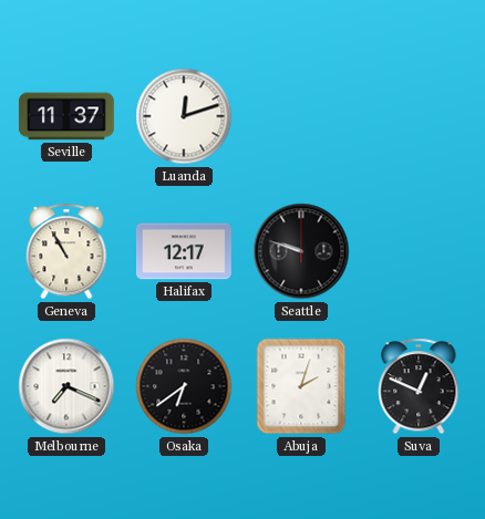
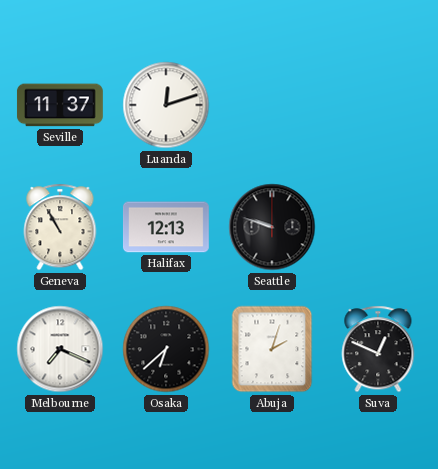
Halifax: 12:17 -> 12:13 (166, 227)
Osaka: 6:39 -> 6:38 (166, 349)
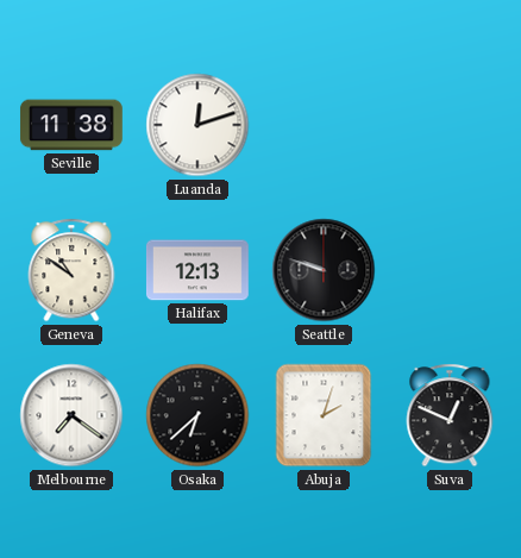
Seville: 11:37 -> 11:38 (71, 125)
Geneva: 10:55 -> 10:51 (71, 270)
Melbourne: 7:19 -> 7:21 (71, 415)
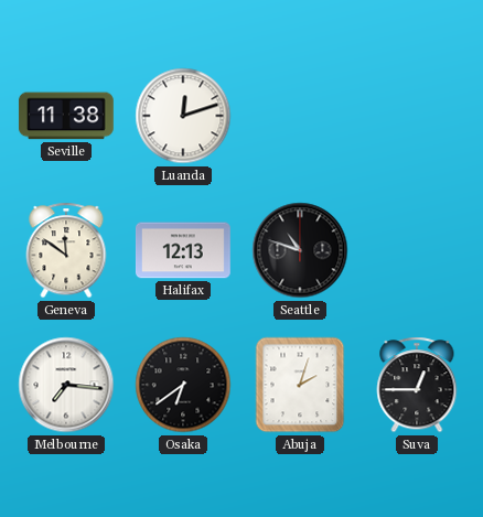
Geneva: 10:51 -> 11:51 (66, 250)
Seattle: 9:48 -> 10:48 (300, 250)
Melbourne: 7:21 -> 7:16 (66, 385)
Osaka: 6:38 -> 6:39 (183, 385)
Suva: 12:49 -> 12:45 (417, 385)
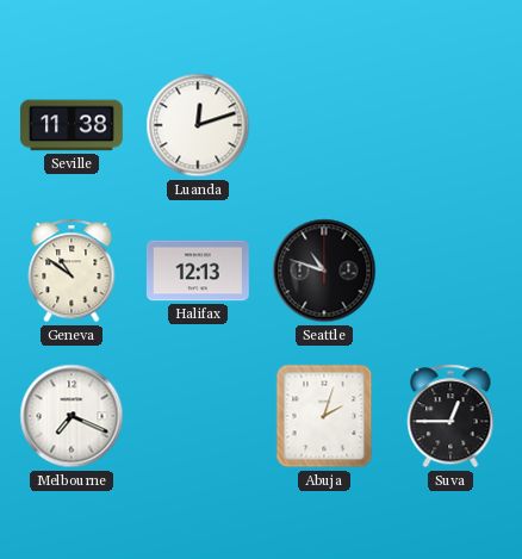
Geneva: 11:51 -> 10:51 (72, 271)
Melbourne: 7:16 -> 7:19 (72, 416)
Osaka: 6:39 -> none (183, 385)
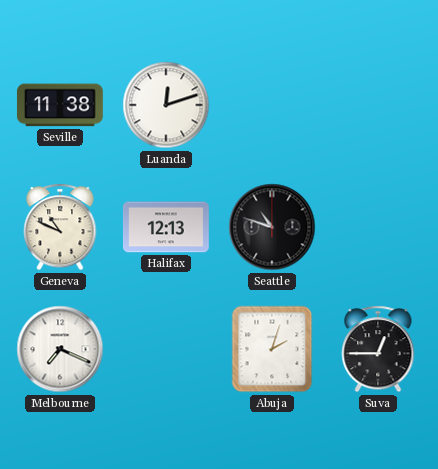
Geneva: 10:51 -> 10:49 (60, 227)
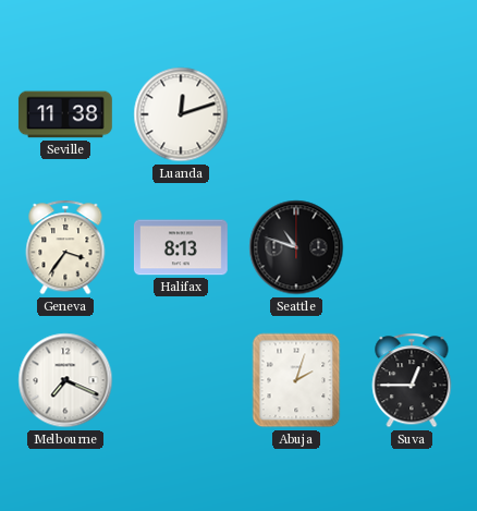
Geneva: 10:49 -> 3:36 (65, 247)
Halifax: 12:13 -> 8:13 (181, 247)
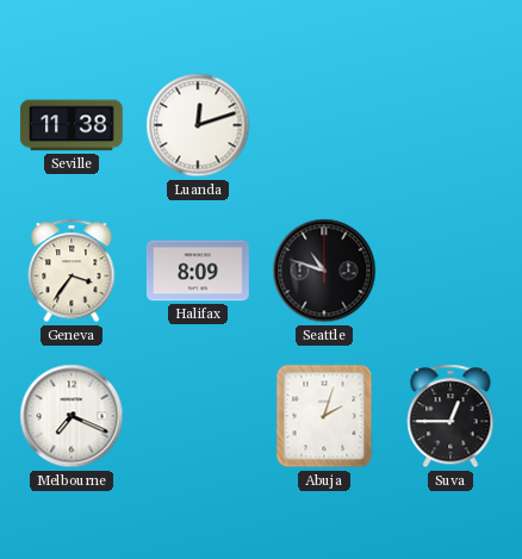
Halifax: 8:13 -> 8:09 (198, 271)
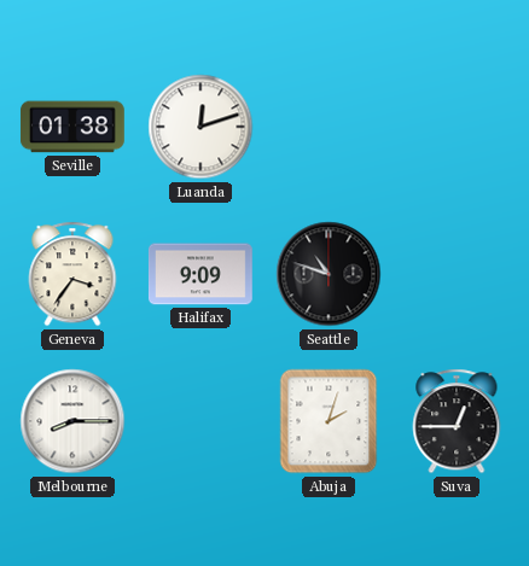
Seville: 11:38 -> 01:38 (72, 127)
Halifax: 8:09 -> 9:09 (200, 274)
Melbourne: 7:19 -> 8:15 (72, 421)
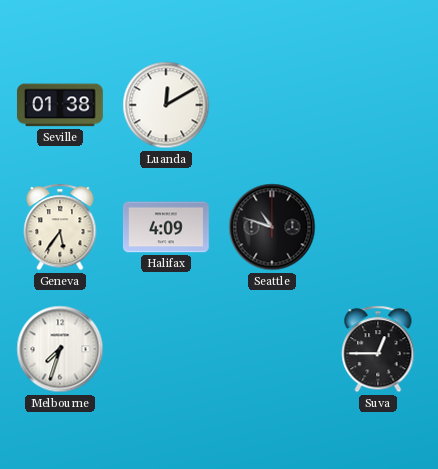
Luanda: 12:12 -> 12:10 (166, 105)
Geneva: 3:36 -> 5:36 (60, 227)
Halifax: 9:09 -> 4:09 (166, 227)
Melbourne: 8:15 -> 7:33 (60, 349)
Abuja: 2:03 -> none (329, 421)
